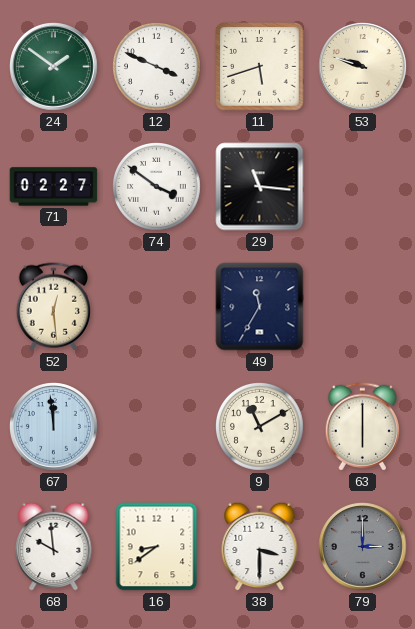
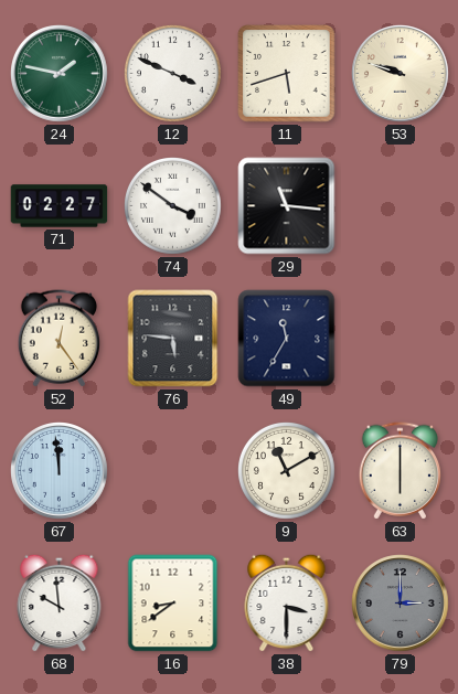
24: 1:51 -> 1:47 (60, 74)
52: 12:29 -> 12:24 (58, 339)
76: none -> 5:46 (173, 339)
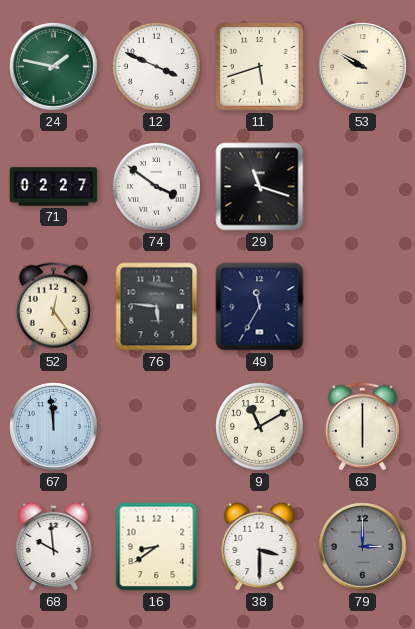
53: 9:48 -> 9:50 (363, 67)
29: 11:16 -> 11:18 (260, 187)
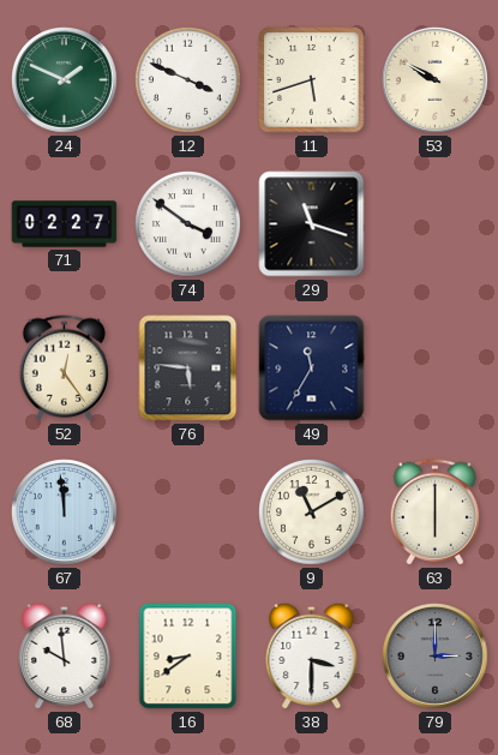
24: 1:47 -> 1:49 (65, 80)
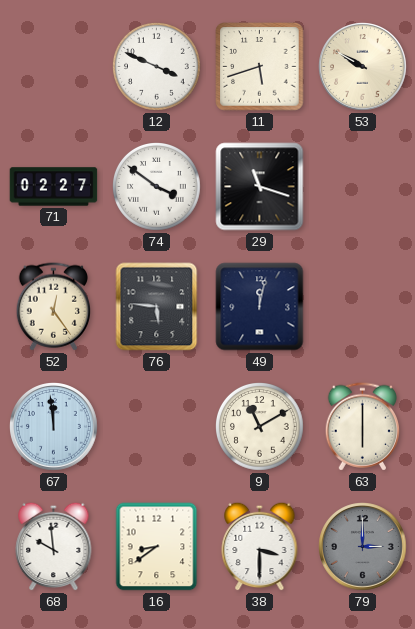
24: 1:49 -> none (65, 80)
49: 11:35 -> 12:02 (260, 307)
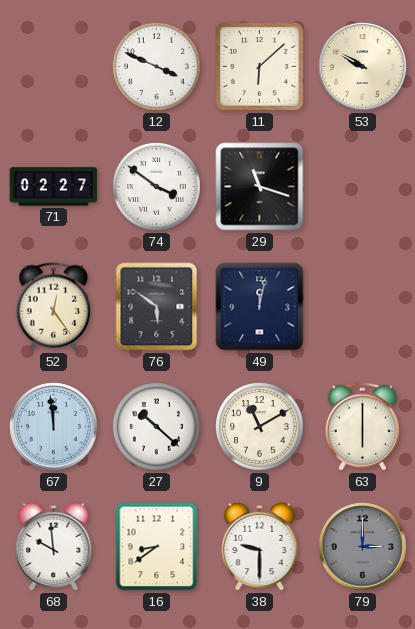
11: 5:42 -> 6:08 (260, 67)
76: 5:46 -> 5:51 (157, 307)
27: none -> 10:22 (157, 427)
38: 3:30 -> 9:30 (260, 546)
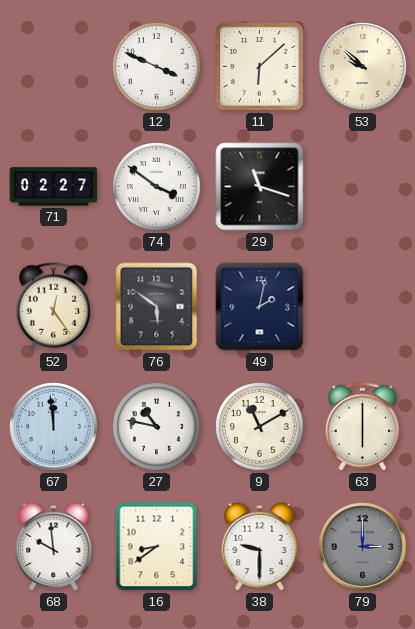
53: 9:50 -> 9:52 (363, 67)
49: 12:02 -> 2:02 (260, 307)
27: 10:22 -> 10:47 (157, 427)
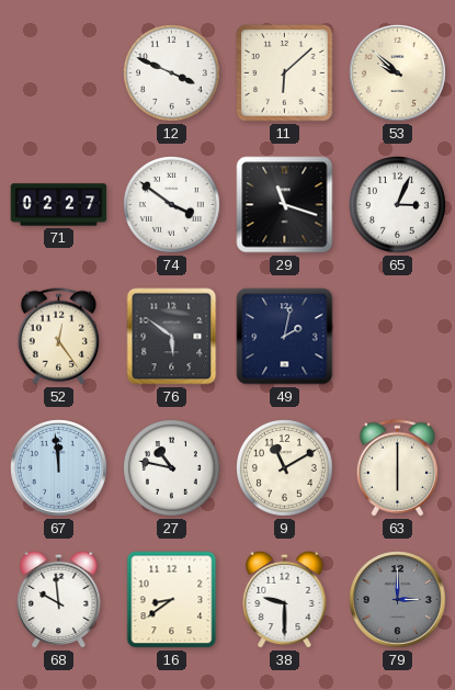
65: none -> 3:04 (398, 205)
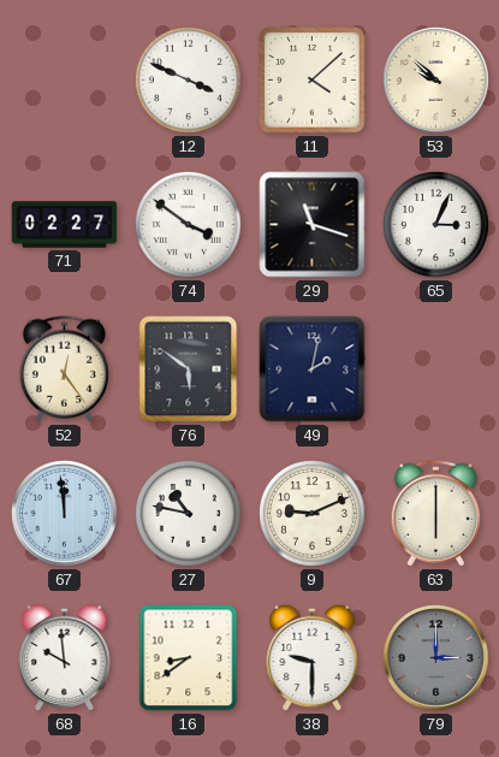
11: 6:08 -> 4:08 (313, 81)
9: 11:10 -> 9:11 (313, 514)
